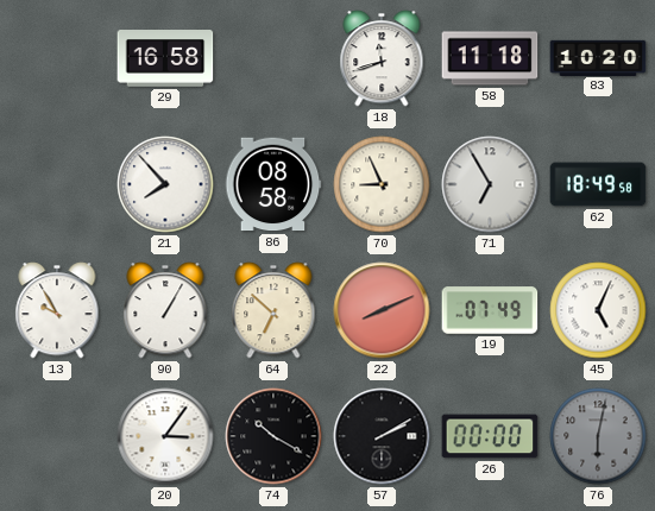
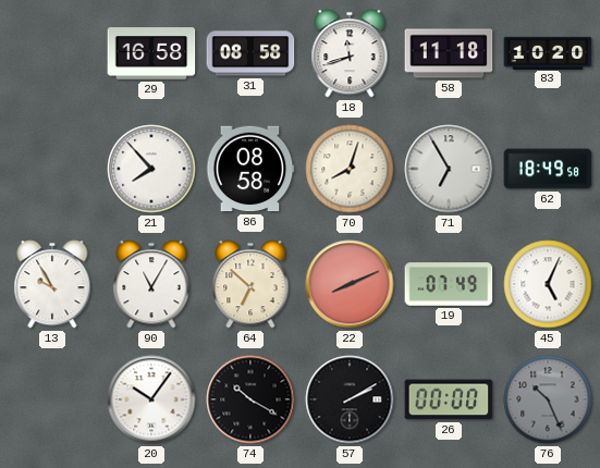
31: none -> 08:58 (250, 53)
70: 8:56 -> 8:03 (350, 169)
90: 1:05 -> 11:05 (151, 284)
20: 3:06 -> 10:06 (151, 399)
76: 6:02 -> 10:26 (548, 399)
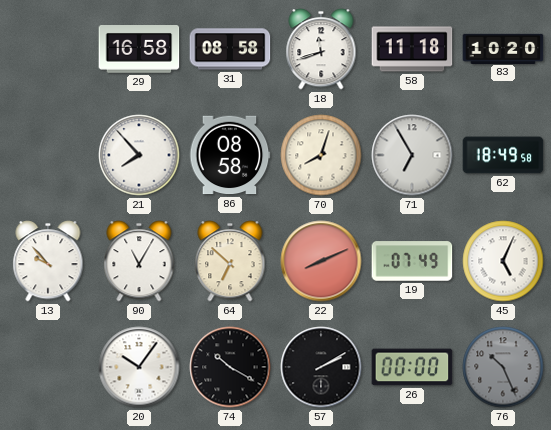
13: 9:55 -> 9:53 (48, 261)
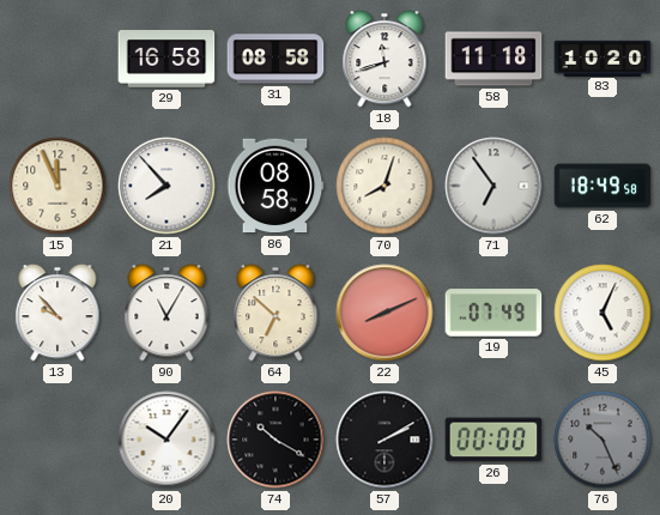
15: none -> 11:56 (57, 186)
71: 6:55 -> 6:54 (494, 186)
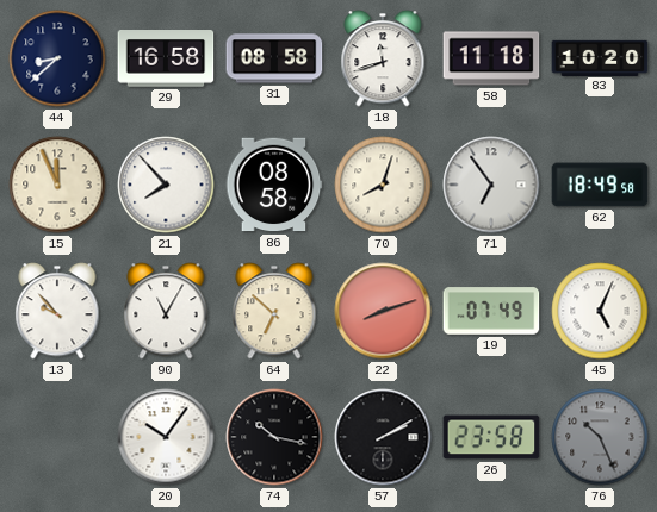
44: none -> 8:38 (57, 58)
22: 8:11 -> 8:12 (383, 311)
74: 10:20 -> 10:17 (274, 437)
26: 00:00 -> 23:58 (491, 437)
